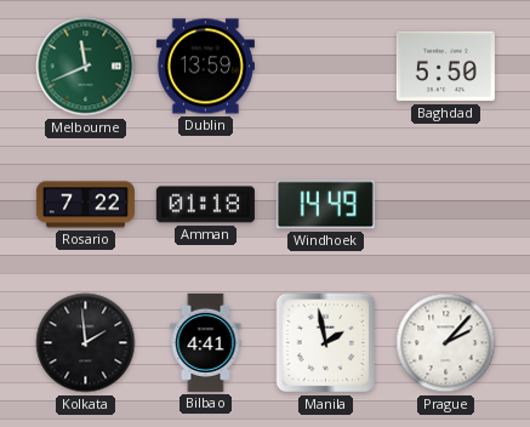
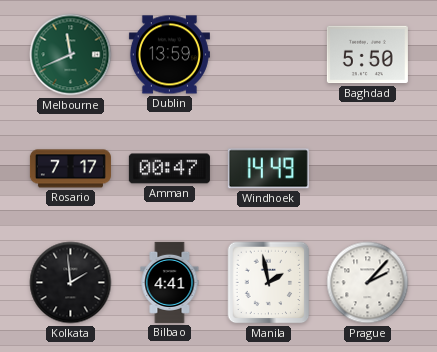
Rosario: 7:22 -> 7:17 (70, 169)
Amman: 01:18 -> 00:47 (169, 169)
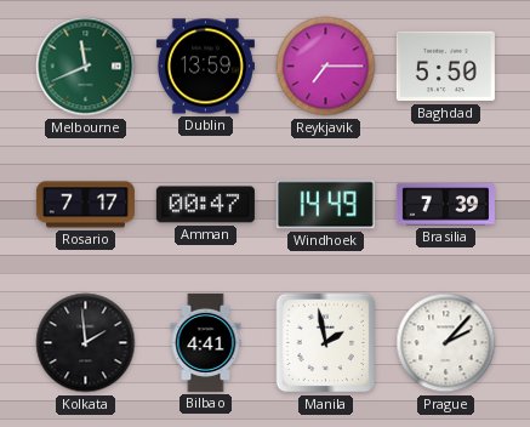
Reykjavik: none -> 7:15 (326, 67)
Brasilia: none -> 7:39 (445, 205)
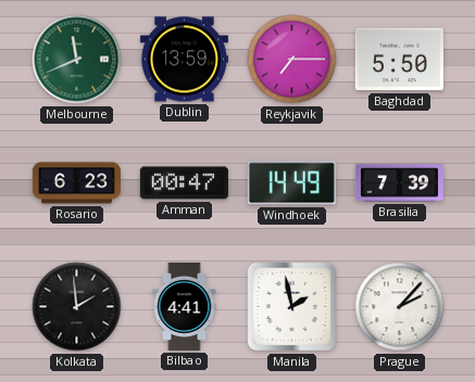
Rosario: 7:17 -> 6:23 (76, 183)
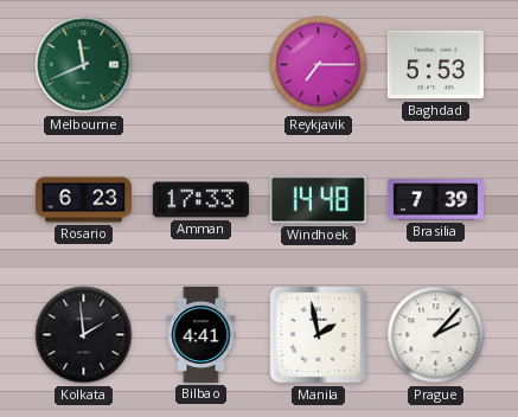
Dublin: 13:59 -> none (184, 60)
Baghdad: 5:50 -> 5:53 (435, 65)
Amman: 00:47 -> 17:33 (200, 200)
Windhoek: 14:49 -> 14:48 (318, 200)
